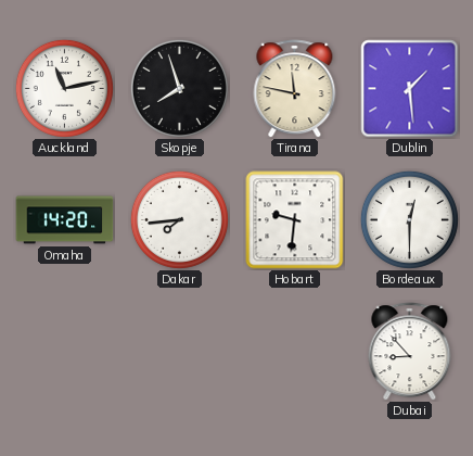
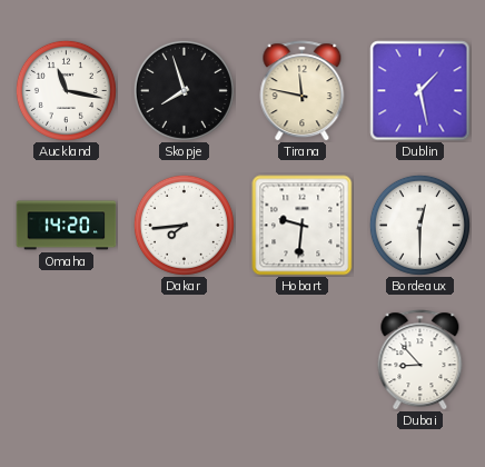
Auckland: 11:13 -> 11:17 (66, 90)
Dublin: 1:29 -> 1:28 (420, 91)
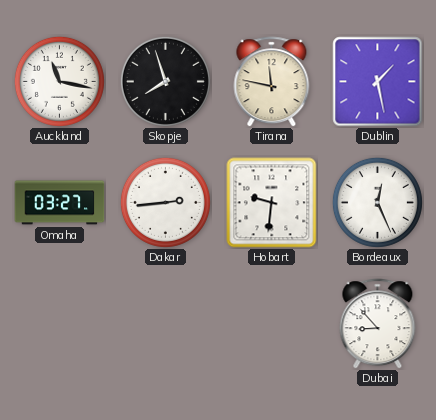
Omaha: 14:20 -> 03:27 (60, 203)
Dakar: 7:44 -> 2:44 (165, 202)
Bordeaux: 12:30 -> 12:26 (377, 202)
